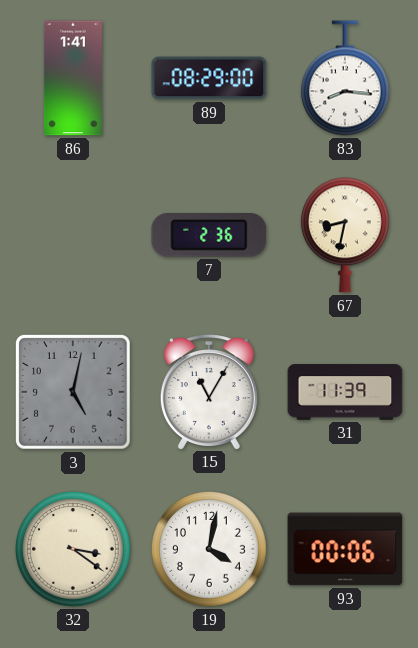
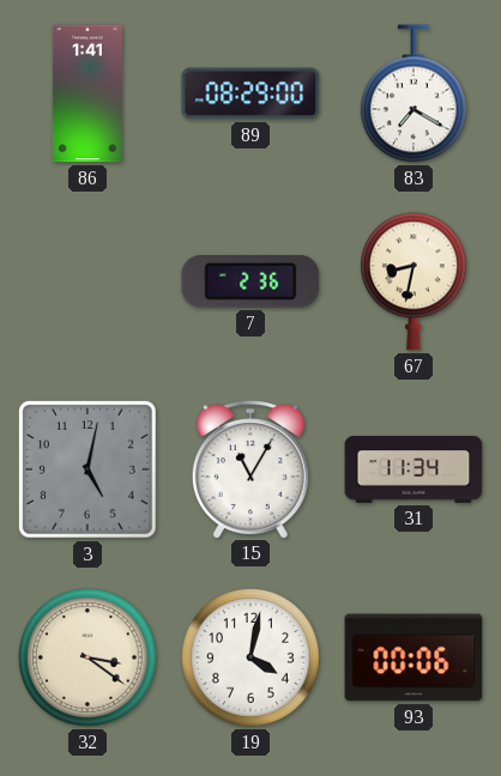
83: 8:16 -> 7:20 (414, 93)
31: 11:39 -> 11:34 (414, 469)
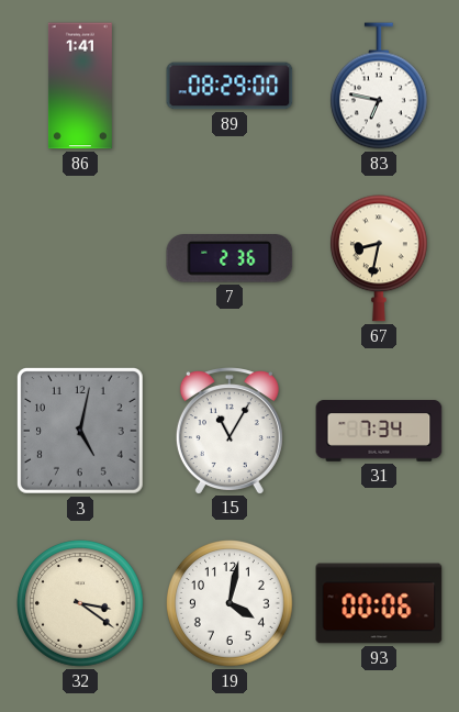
83: 7:20 -> 6:47 (379, 86)
31: 11:34 -> 7:34 (379, 431)
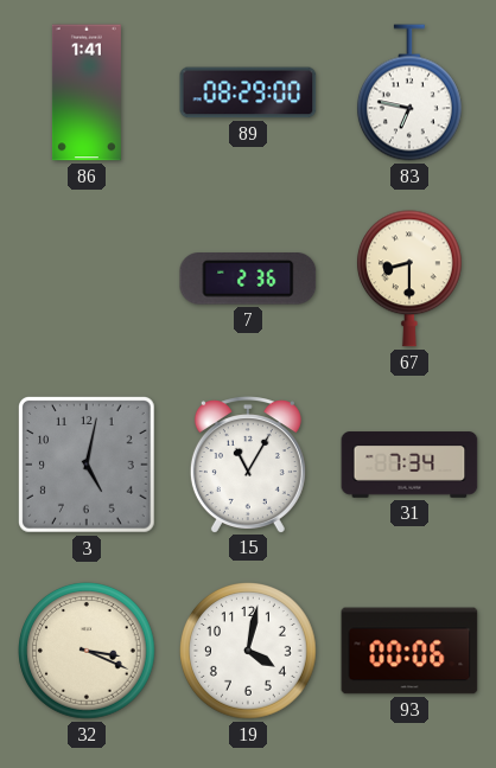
67: 8:32 -> 8:30 (409, 279)
32: 3:21 -> 3:19 (88, 652)
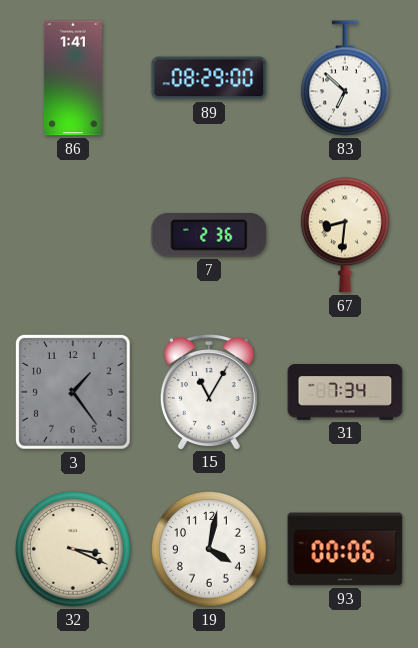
83: 6:47 -> 6:52 (345, 78)
67: 8:30 -> 8:31 (345, 235)
3: 5:02 -> 1:24 (74, 393)
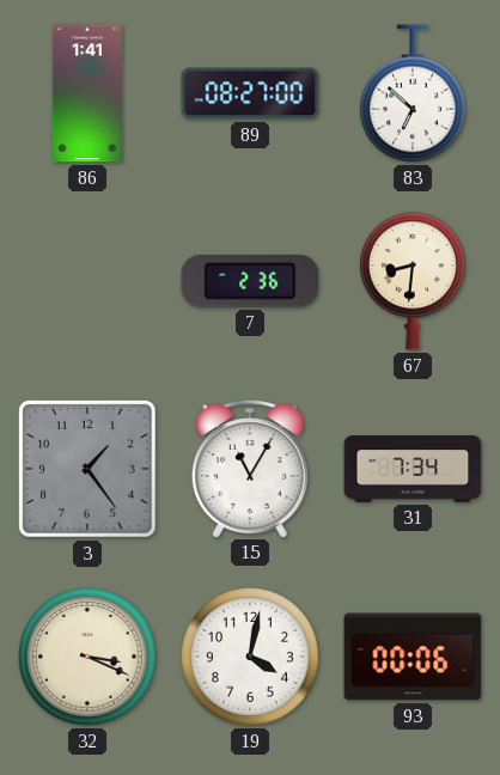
89: 08:29 -> 08:27 (250, 93)
